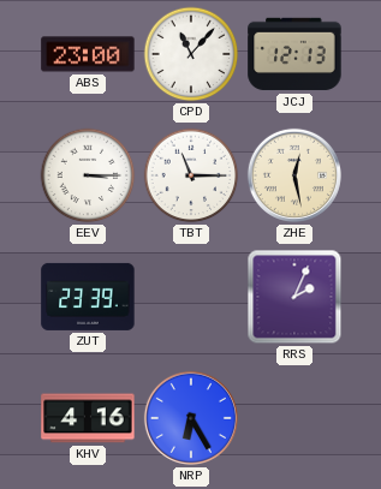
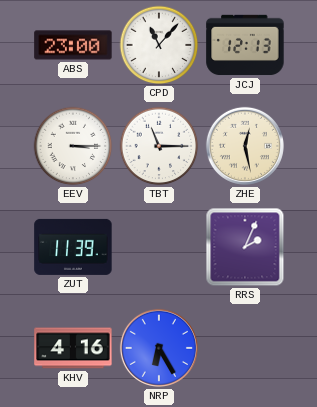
ZUT: 23:39 -> 11:39 (73, 247)
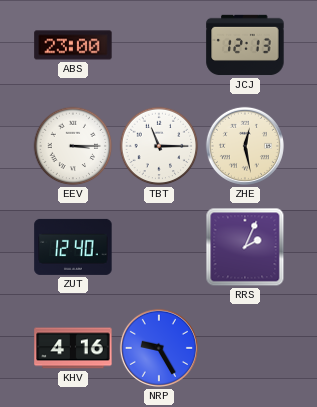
CPD: 11:07 -> none (159, 45)
ZUT: 11:39 -> 12:40 (73, 247)
NRP: 6:25 -> 9:25 (159, 348)
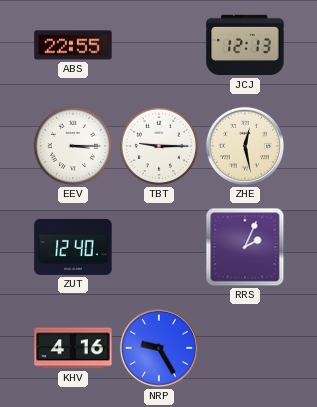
ABS: 23:00 -> 22:55 (73, 45)
TBT: 11:15 -> 9:15 (159, 146)
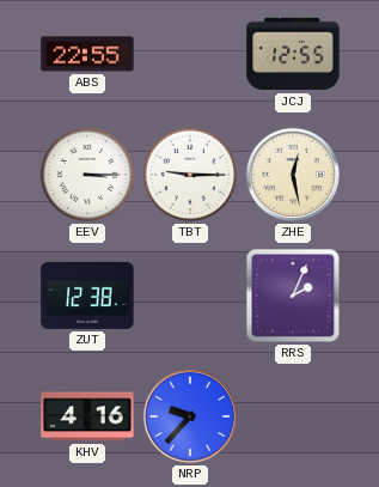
JCJ: 12:13 -> 12:55 (293, 54)
ZUT: 12:40 -> 12:38 (87, 296)
NRP: 9:25 -> 9:37 (190, 416)
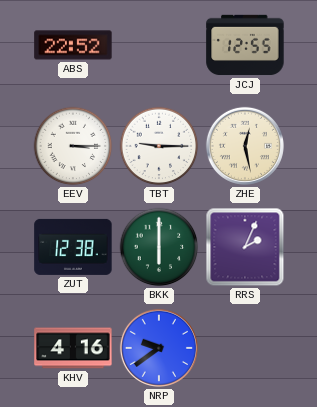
ABS: 22:55 -> 22:52 (73, 45)
BKK: none -> 6:00 (159, 247)
NRP: 9:37 -> 9:39 (159, 348)
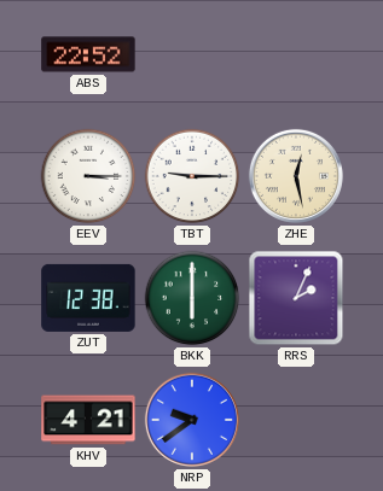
JCJ: 12:55 -> none (245, 45)
KHV: 4:16 -> 4:21 (88, 420)
